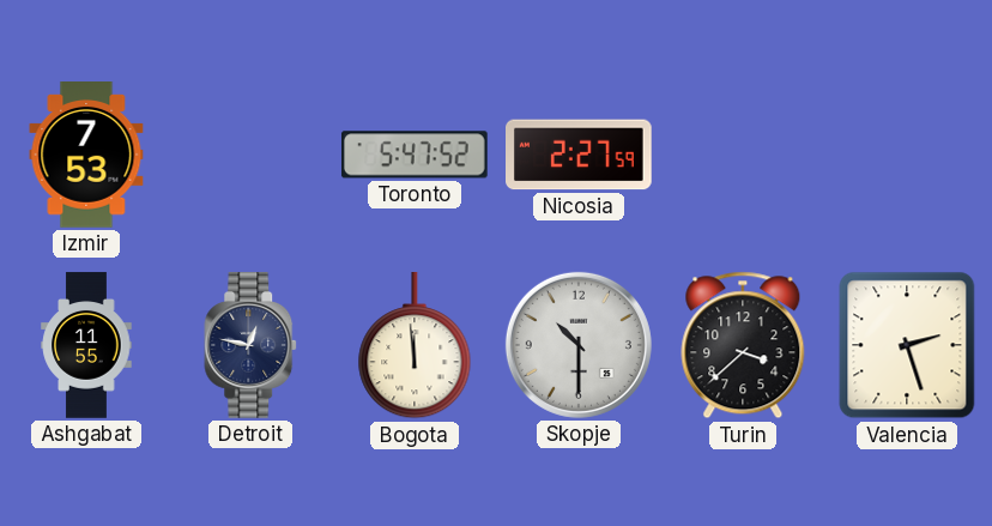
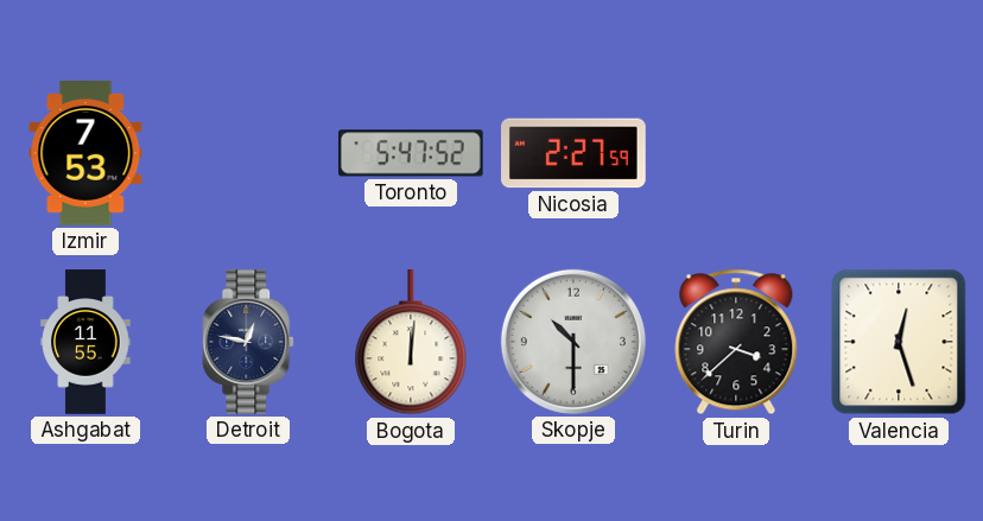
Bogota: 11:59 -> 12:01 (411, 343)
Valencia: 2:27 -> 12:27 (899, 342)
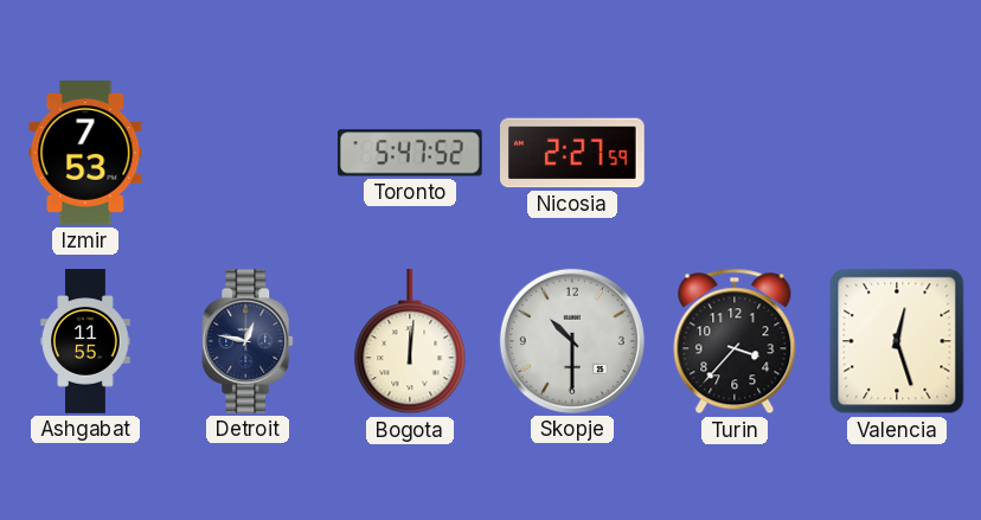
Turin: 3:38 -> 3:37 (735, 341)
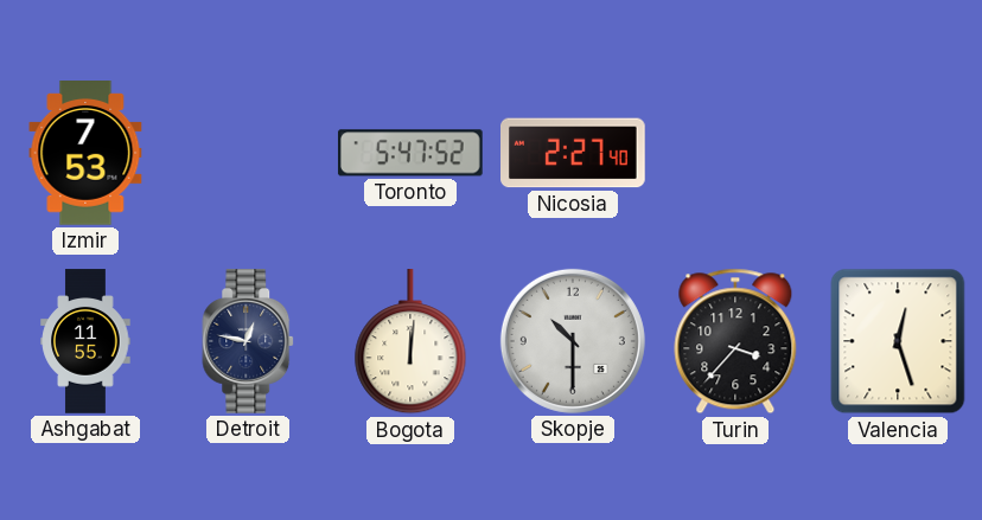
Nicosia: 2:27:59 -> 2:27:40 (574, 153)
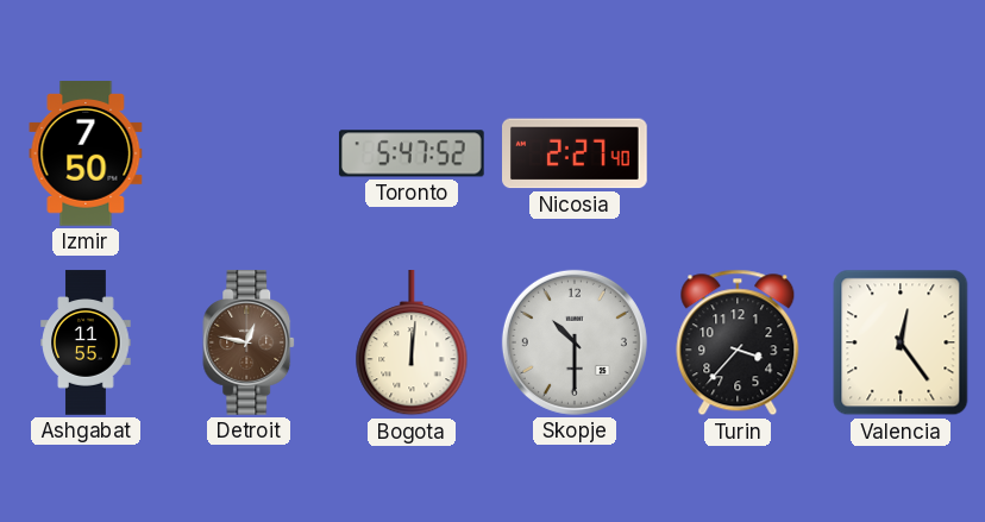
Izmir: 7:53 -> 7:50 (86, 155)
Detroit dial: navy -> brown (250, 342)
Valencia: 12:27 -> 12:24 (901, 342)
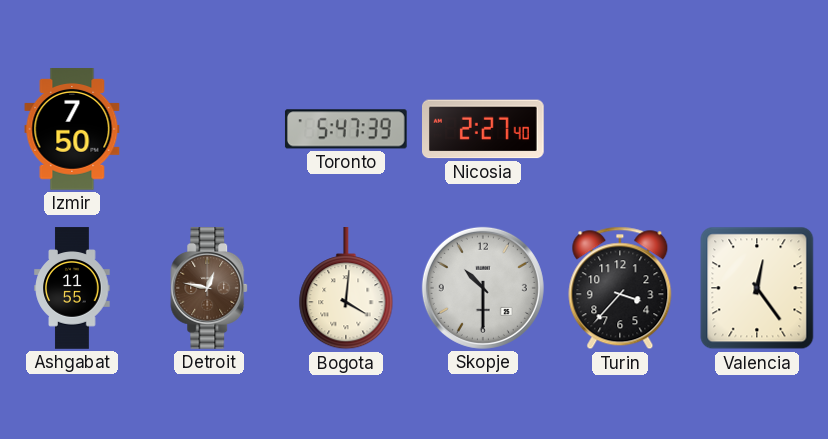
Toronto: 5:47:52 -> 5:47:39 (346, 129)
Bogota: 12:01 -> 4:01 (346, 289)
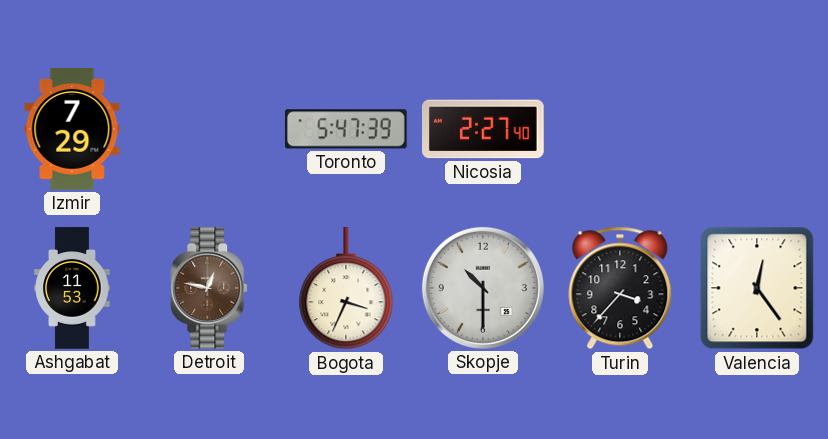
Izmir: 7:50 -> 7:29 (72, 130)
Ashgabat: 11:55 -> 11:53 (72, 288)
Bogota: 4:01 -> 3:34 (346, 289)
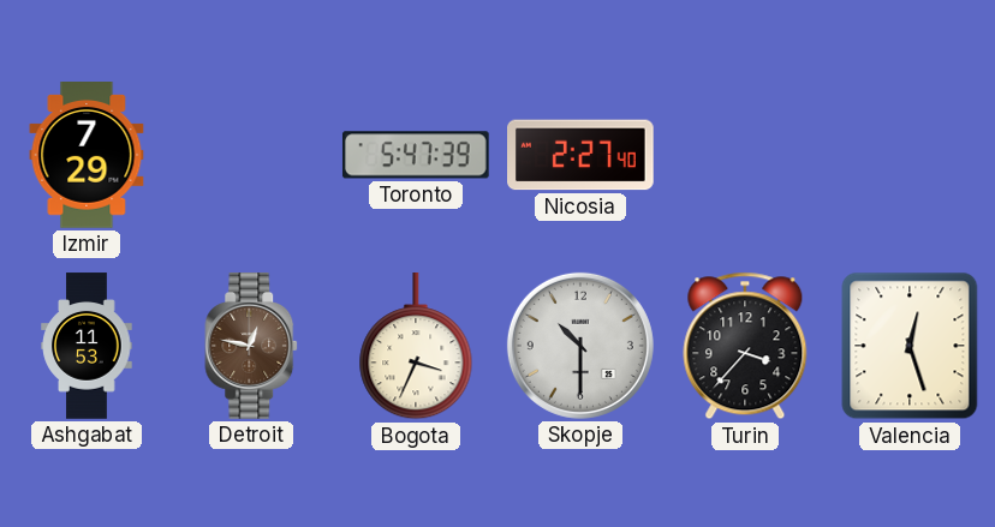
Valencia: 12:24 -> 12:27 (910, 346)
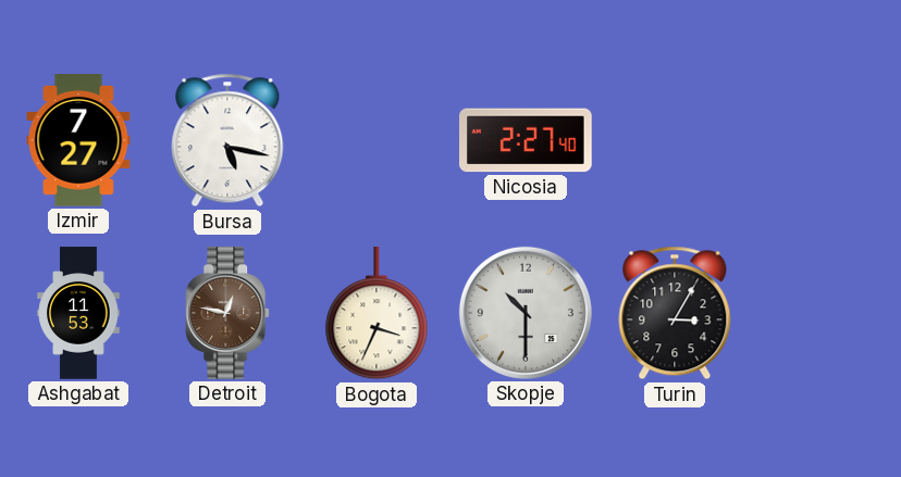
Izmir: 7:29 -> 7:27 (78, 141)
Bursa: none -> 5:17 (227, 140)
Toronto: 5:47 -> none (416, 155)
Turin: 3:37 -> 3:05 (675, 313)
Valencia: 12:27 -> none (910, 346)
